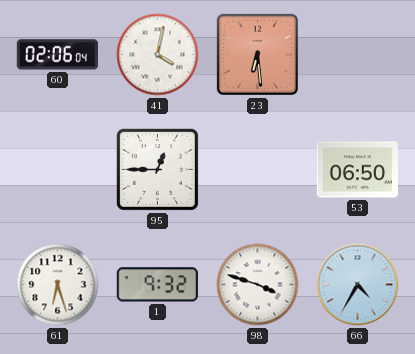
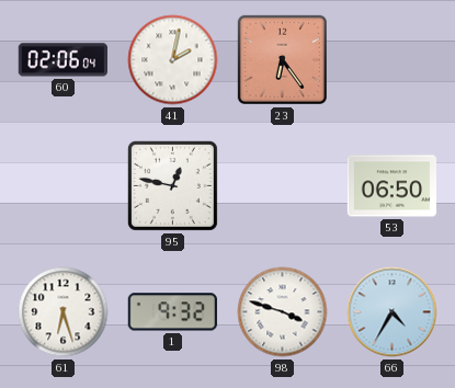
41: 4:02 -> 2:02 (173, 60)
23: 6:29 -> 6:24 (282, 59)
95: 12:45 -> 12:47 (172, 185)
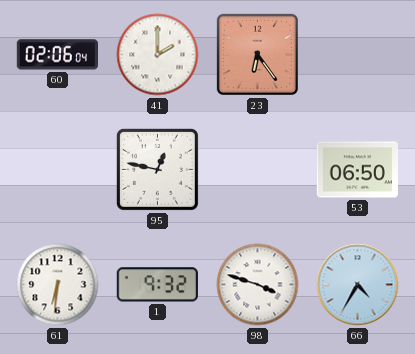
41: 2:02 -> 2:00 (158, 55)
61: 6:27 -> 6:31 (58, 285)
